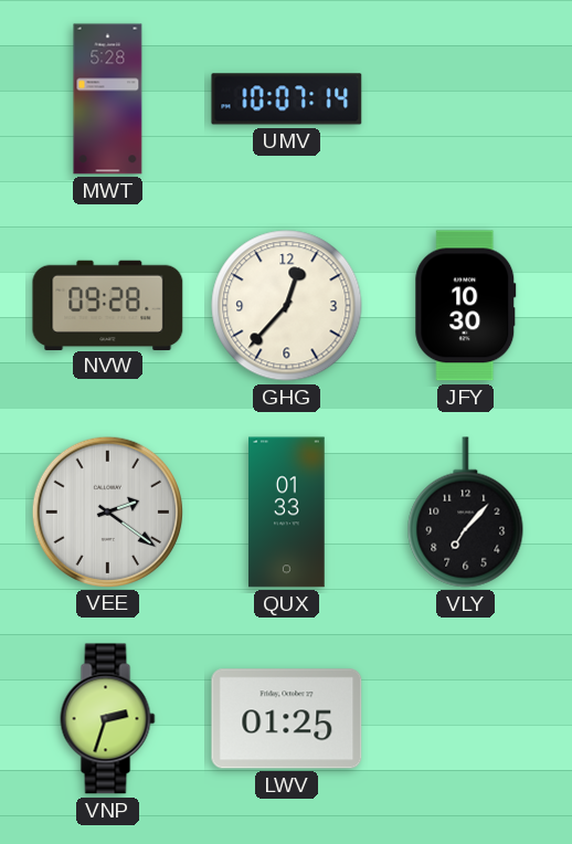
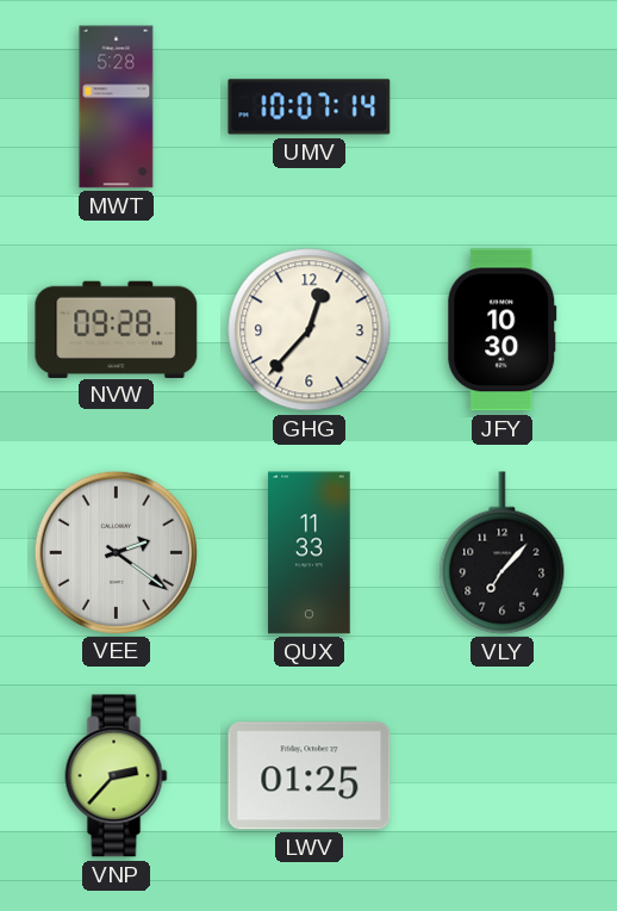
QUX: 01:33 -> 11:33 (310, 553)
VNP: 2:33 -> 2:37 (117, 776)
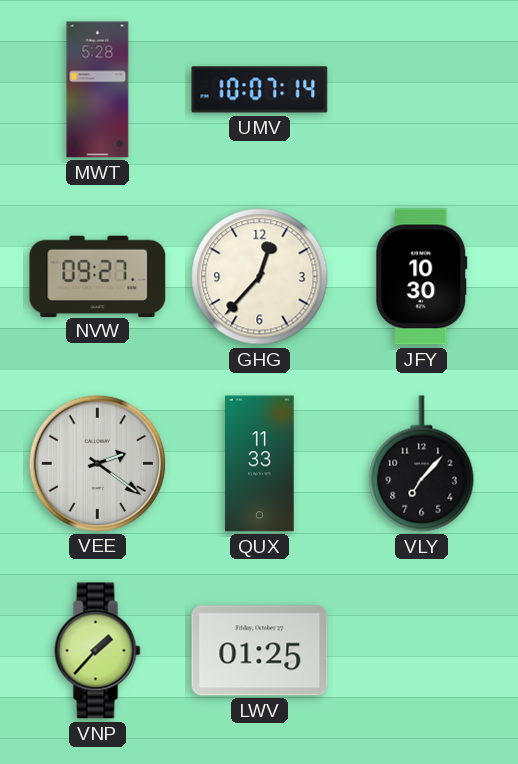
NVW: 09:28 -> 09:27 (98, 276)
VNP: 2:37 -> 1:37 (98, 651)
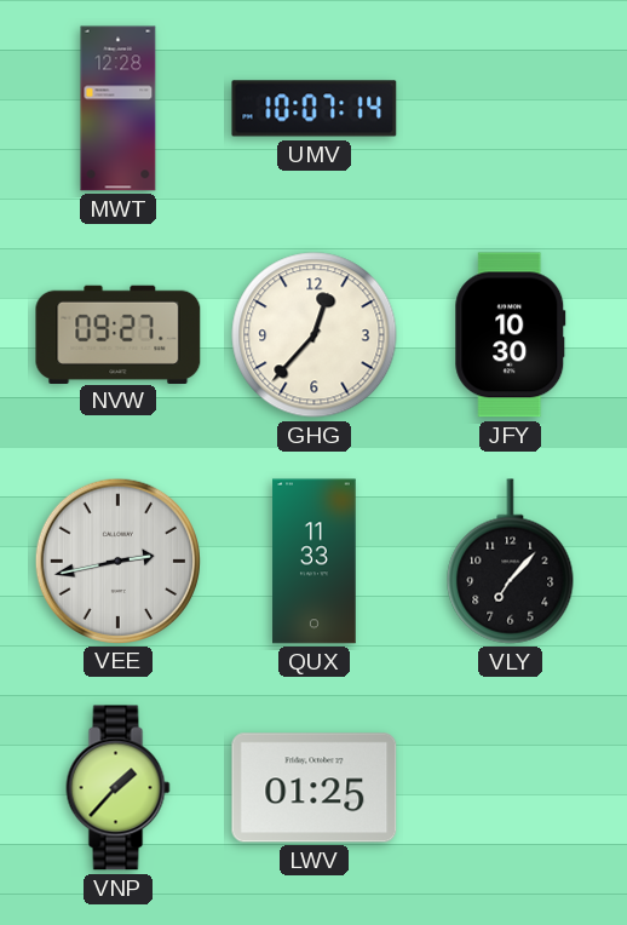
MWT: 5:28 -> 12:28 (119, 109)
VEE: 2:21 -> 2:43 (117, 561)
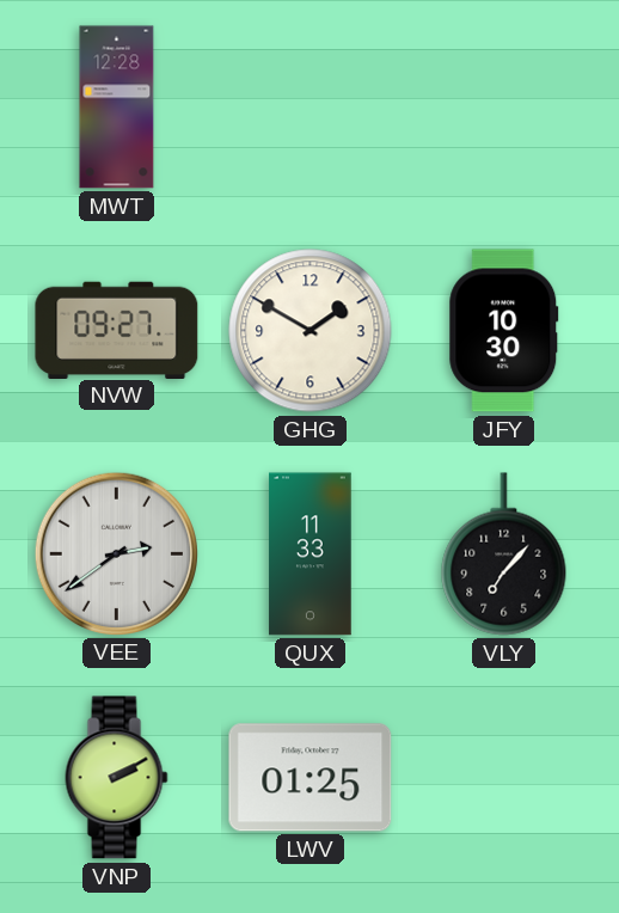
UMV: 10:07 -> none (315, 109)
GHG: 12:37 -> 1:50 (311, 331)
VEE: 2:43 -> 2:39 (116, 553)
VNP: 1:37 -> 2:10 (117, 778)
